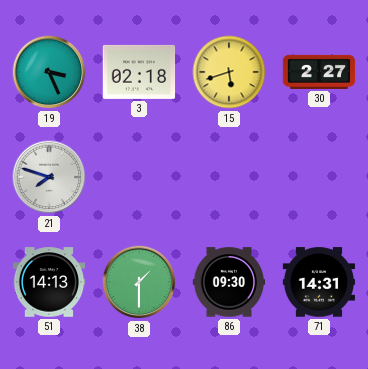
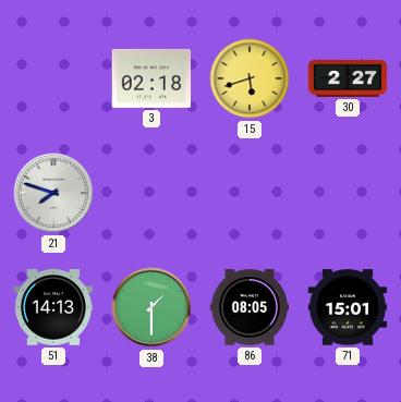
19: 3:26 -> none (49, 72)
86: 09:30 -> 08:05 (250, 307)
71: 14:31 -> 15:01 (348, 307)
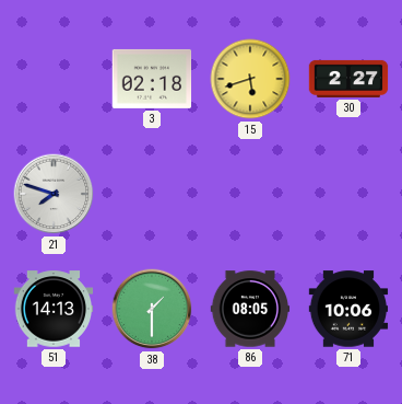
71: 15:01 -> 10:06 (348, 309)
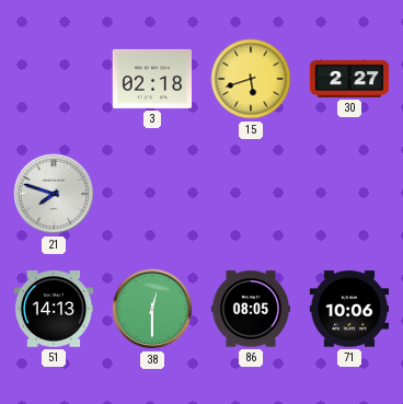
38: 1:30 -> 12:30 (152, 309)
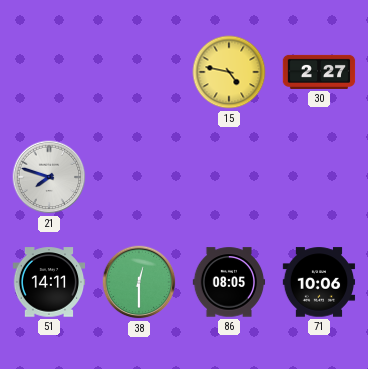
3: 02:18 -> none (152, 79)
15: 5:42 -> 4:47 (229, 72)
51: 14:13 -> 14:11 (49, 282)
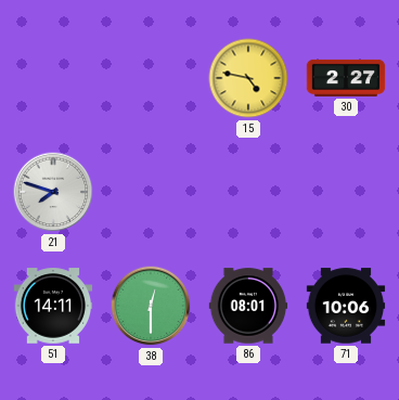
86: 08:05 -> 08:01 (248, 306)
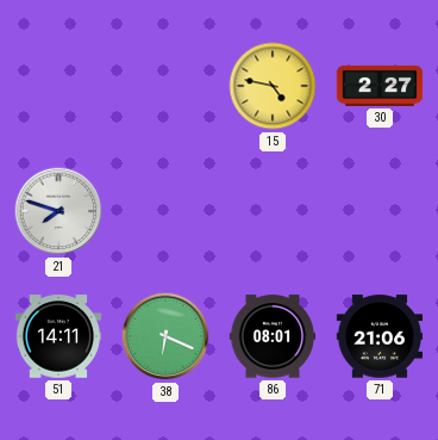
38: 12:30 -> 6:19 (165, 336)
71: 10:06 -> 21:06 (380, 336)
